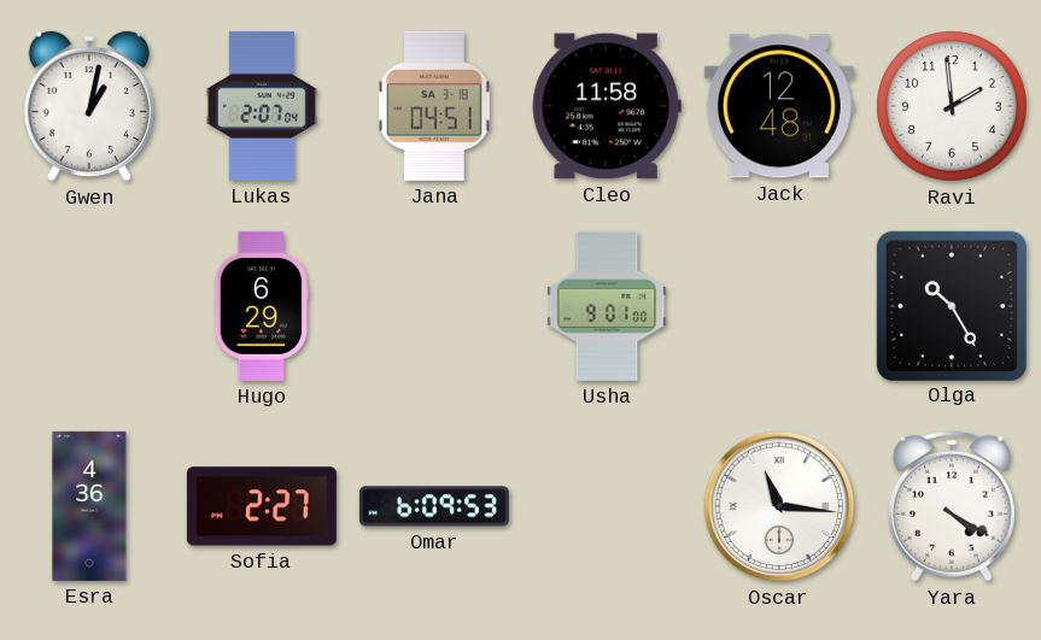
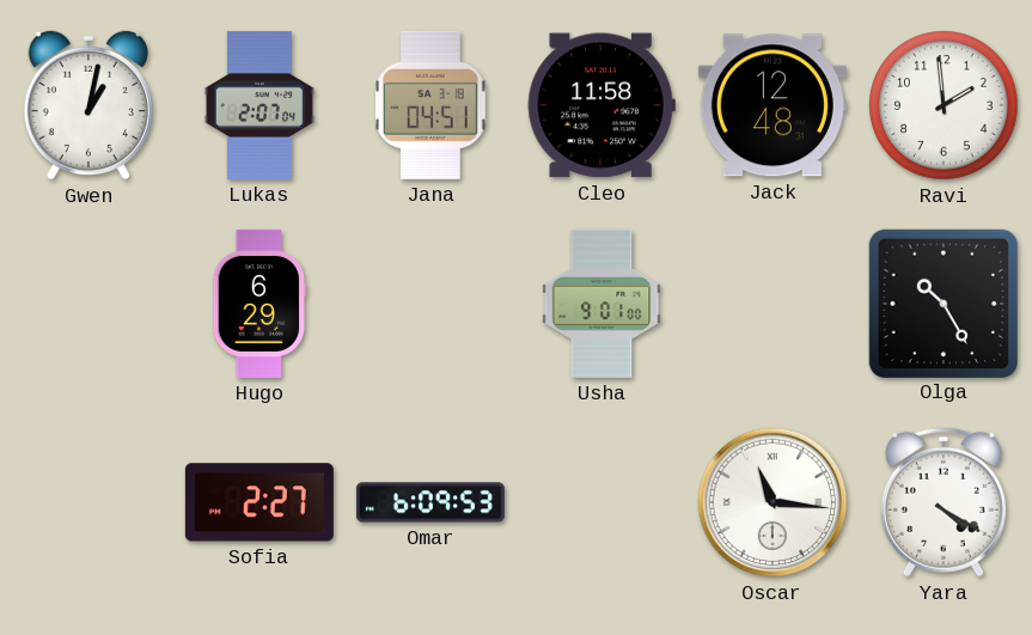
Esra: 4:36 -> none (89, 506)
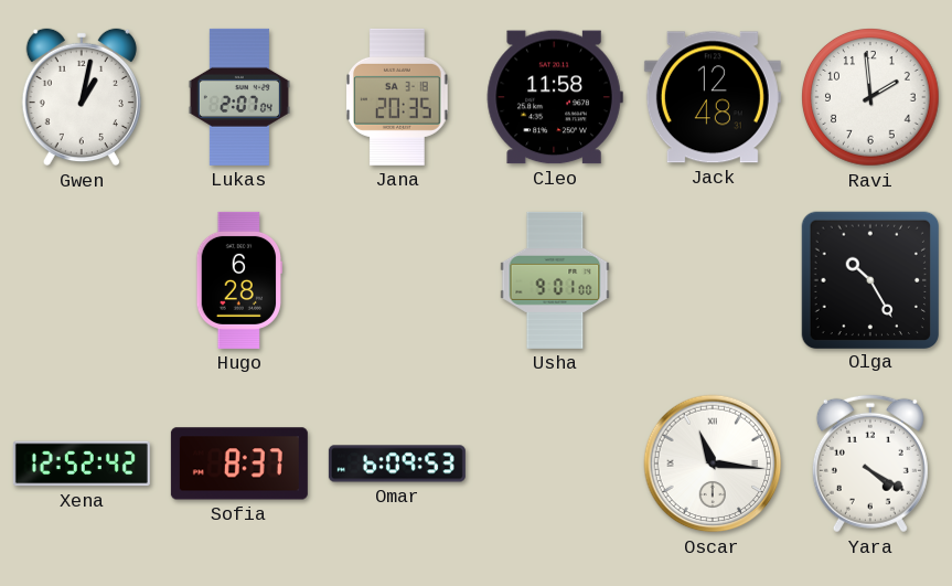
Jana: 04:51 -> 20:35 (397, 97)
Hugo: 6:29 -> 6:28 (238, 280)
Xena: none -> 12:52 (82, 464)
Sofia: 2:27 -> 8:37 (239, 464)
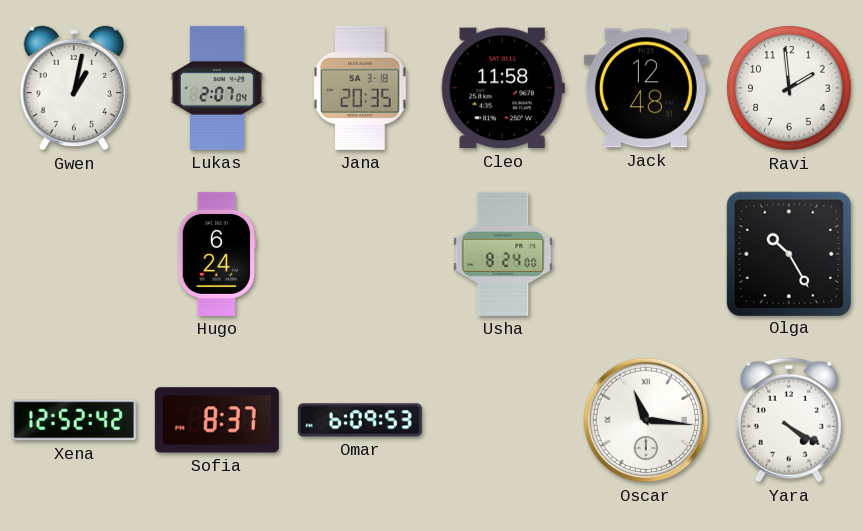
Hugo: 6:28 -> 6:24 (216, 254)
Usha: 9:01 -> 8:24 (503, 254)
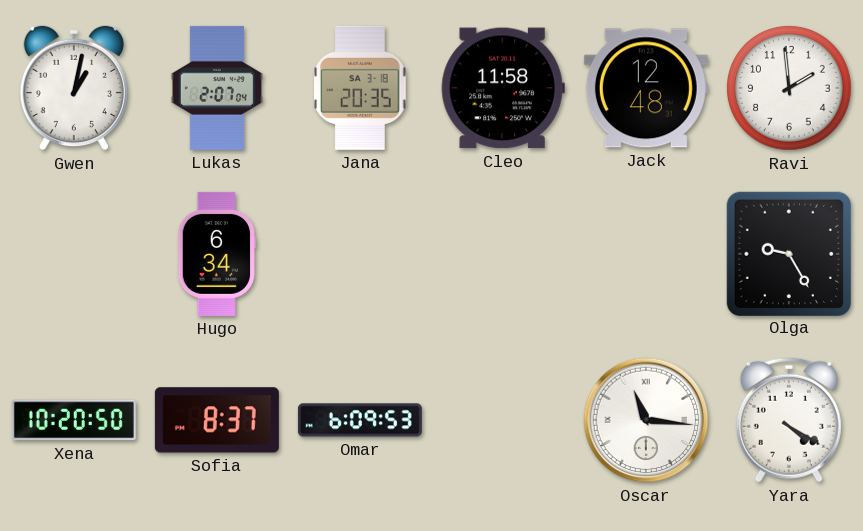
Hugo: 6:24 -> 6:34 (216, 254)
Usha: 8:24 -> none (503, 254)
Olga: 10:25 -> 9:25 (788, 253)
Xena: 12:52 -> 10:20 (74, 420)
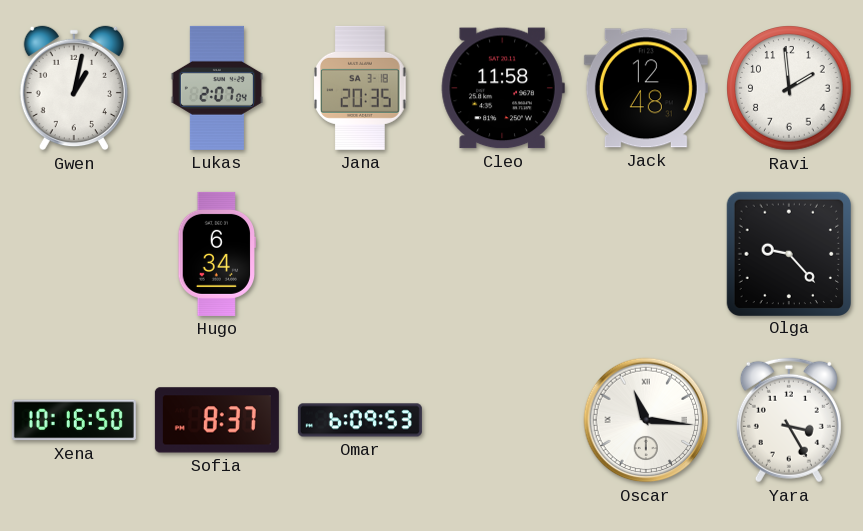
Olga: 9:25 -> 9:23 (788, 253)
Xena: 10:20 -> 10:16 (74, 420)
Yara: 4:20 -> 3:25 (789, 420)
